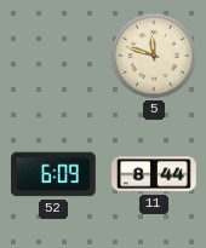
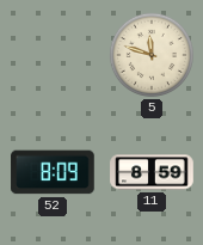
52: 6:09 -> 8:09 (53, 172)
11: 8:44 -> 8:59 (152, 172)
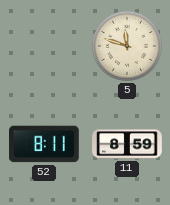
52: 8:09 -> 8:11 (44, 144)
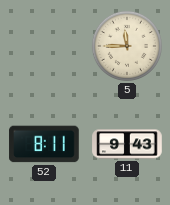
5: 11:48 -> 11:45 (127, 46)
11: 8:59 -> 9:43 (127, 144)
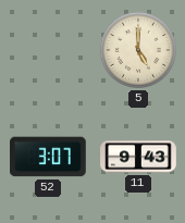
5: 11:45 -> 5:00 (138, 50)
52: 8:11 -> 3:07 (48, 157)
